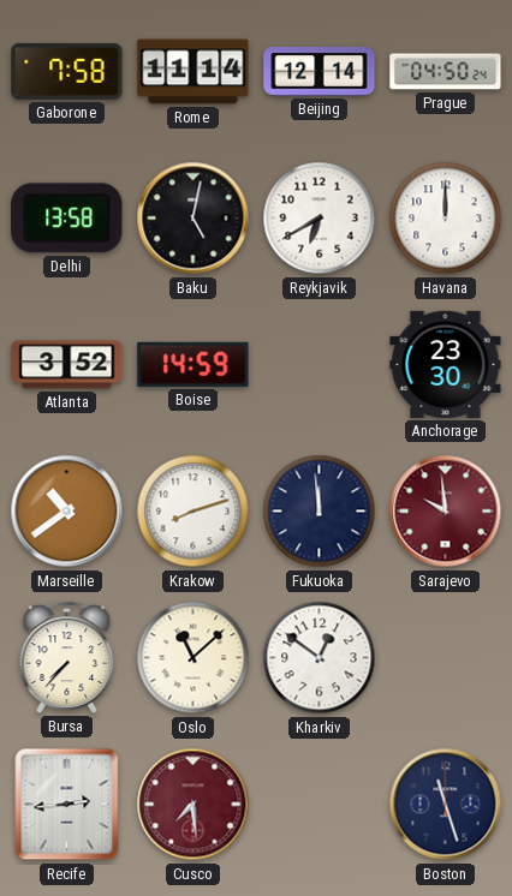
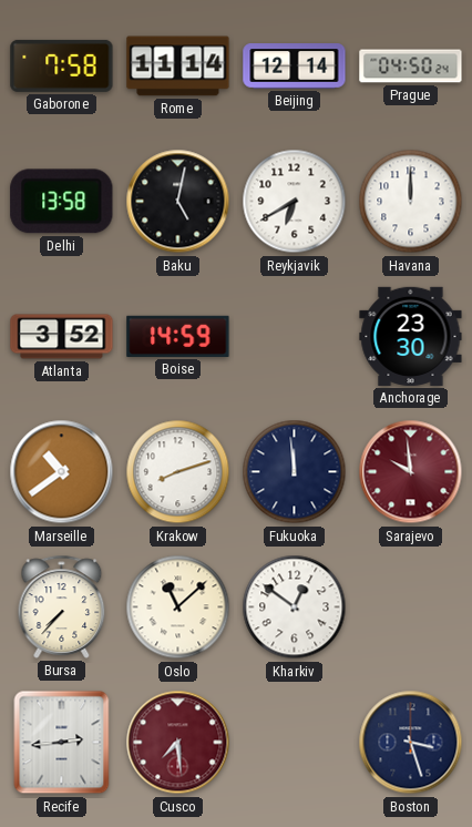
Boston: 11:27 -> 3:27 (411, 743)
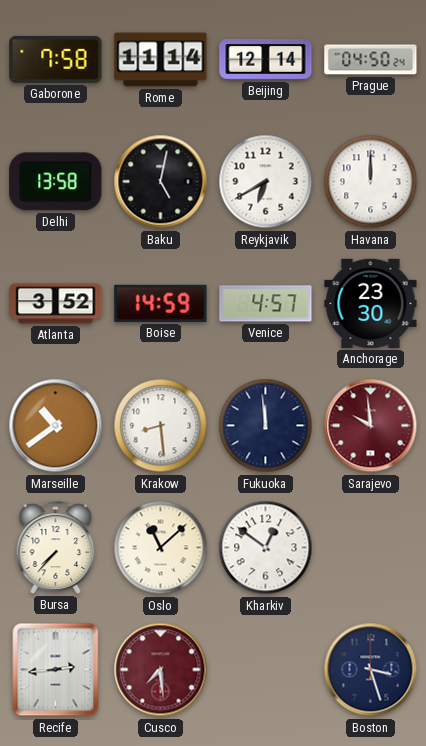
Venice: none -> 4:57 (266, 304)
Krakow: 8:12 -> 8:29 (161, 426)
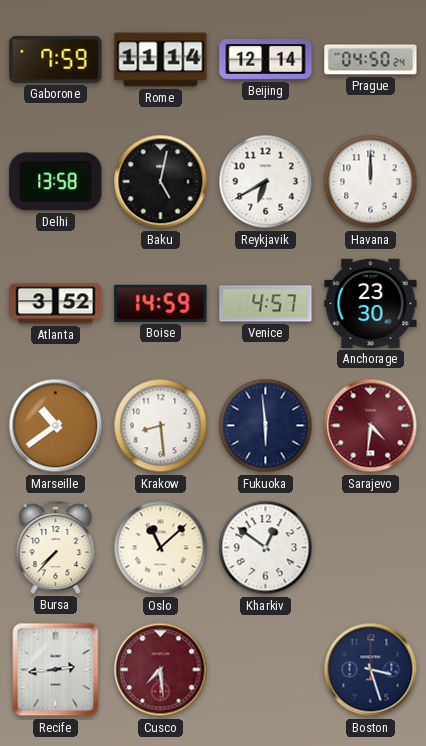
Gaborone: 7:58 -> 7:59 (56, 59)
Fukuoka: 11:59 -> 5:59 (266, 426)
Sarajevo: 9:59 -> 4:31 (371, 426)
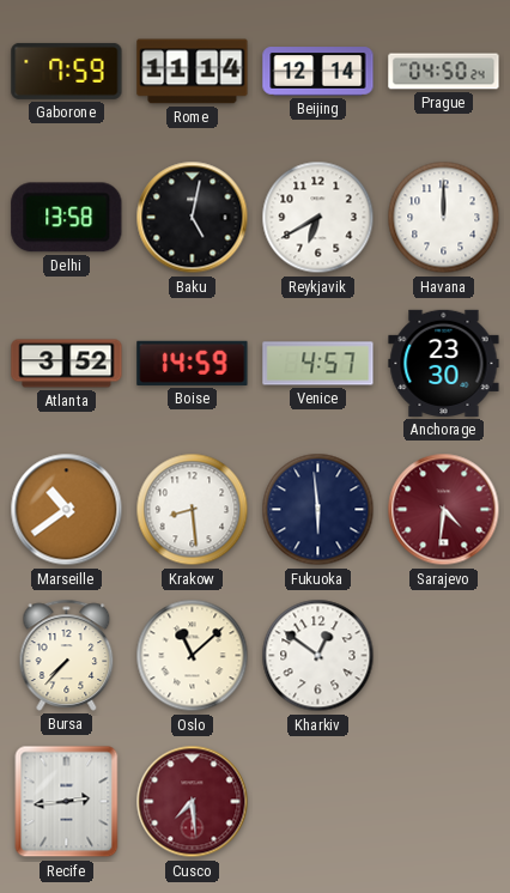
Boston: 3:27 -> none (371, 670)
